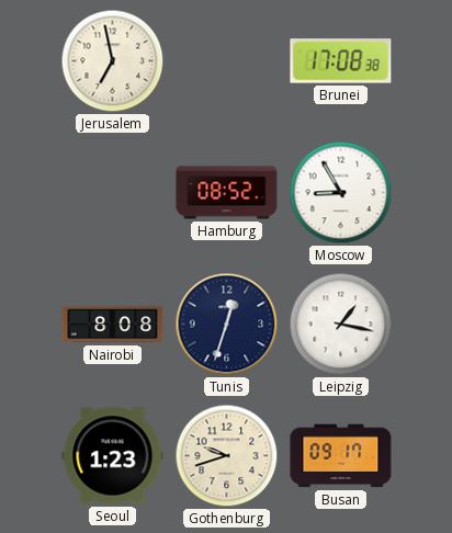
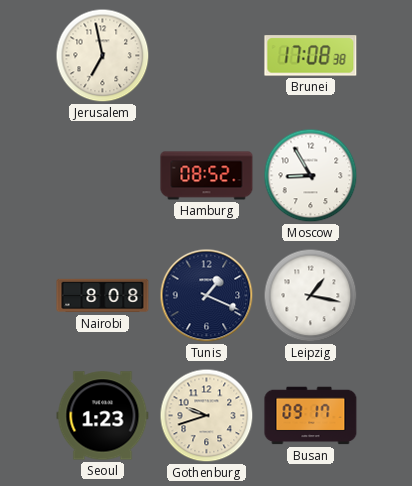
Tunis: 12:33 -> 1:19 (207, 296)
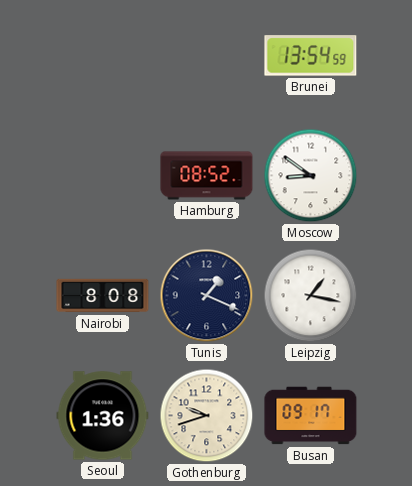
Jerusalem: 6:58 -> none (103, 56)
Brunei: 17:08 -> 13:54 (311, 56)
Moscow: 8:55 -> 8:51 (311, 176)
Seoul: 1:23 -> 1:36 (103, 416)
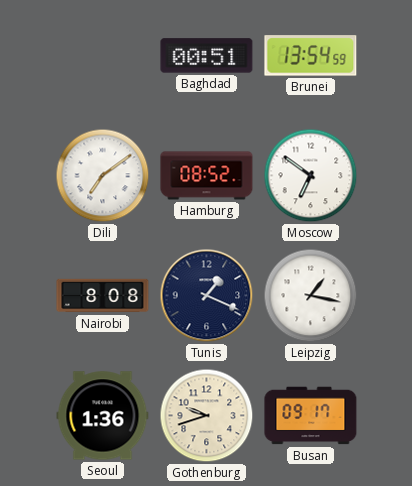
Baghdad: none -> 00:51 (207, 56)
Dili: none -> 7:09 (103, 176)
Moscow: 8:51 -> 6:51 (311, 176)
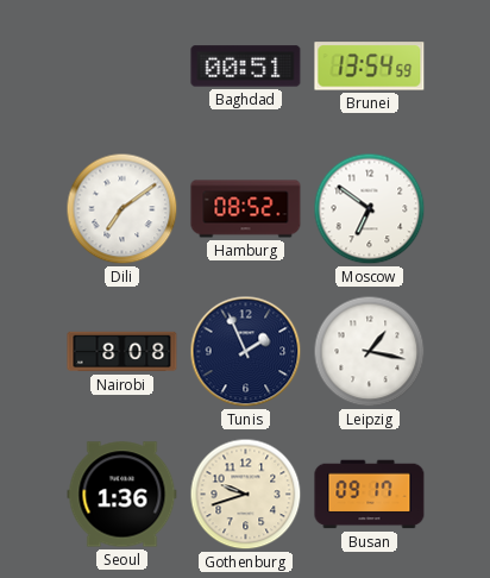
Tunis: 1:19 -> 1:56 (246, 352)
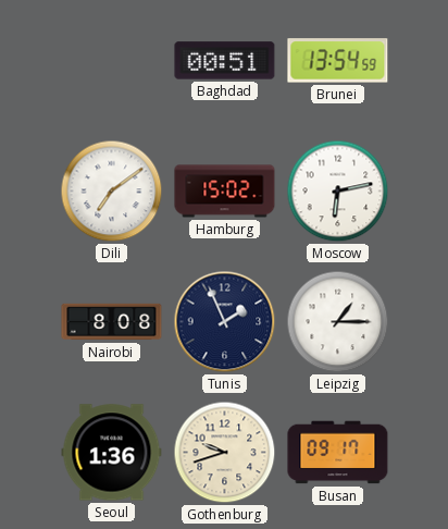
Hamburg: 08:52 -> 15:02 (225, 192)
Moscow: 6:51 -> 6:13 (338, 192)
Leipzig: 1:17 -> 1:15 (338, 322)
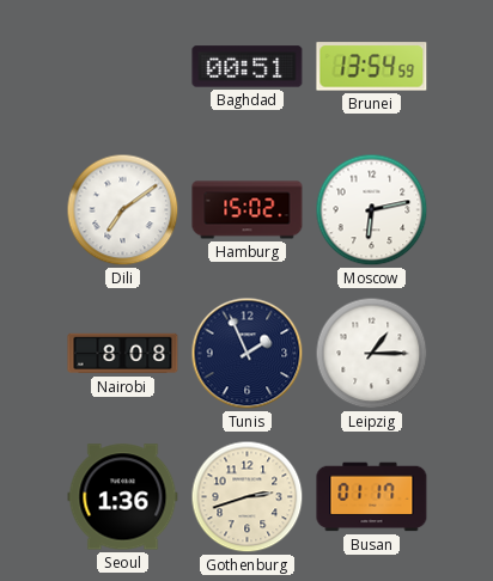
Gothenburg: 9:42 -> 2:42 (248, 497)
Busan: 09:17 -> 01:17 (372, 497)
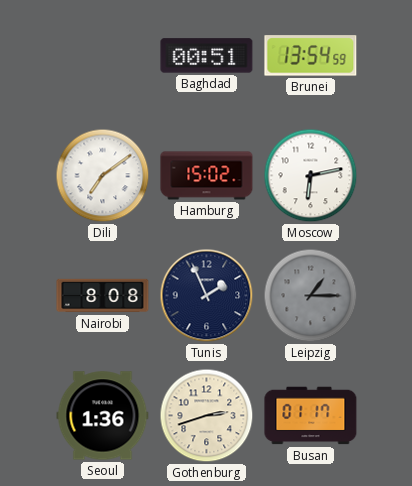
Leipzig dial: white -> grey (311, 296)
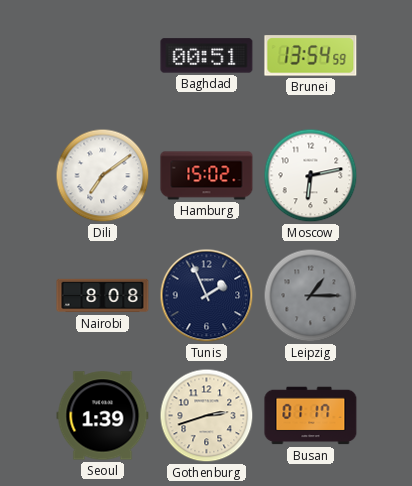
Seoul: 1:36 -> 1:39 (103, 416)
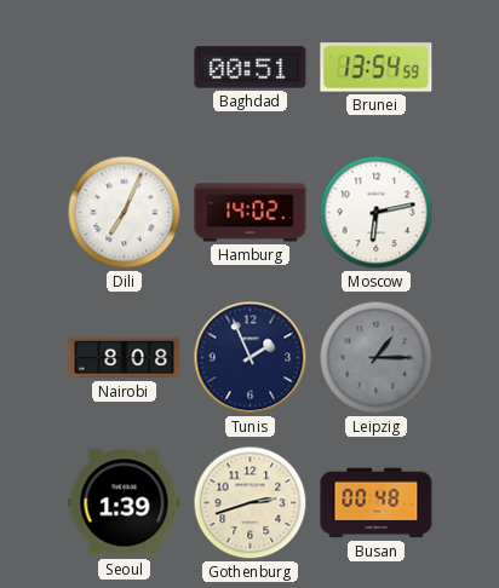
Dili: 7:09 -> 7:04 (125, 213)
Hamburg: 15:02 -> 14:02 (251, 213)
Busan: 01:17 -> 00:48 (377, 503)
